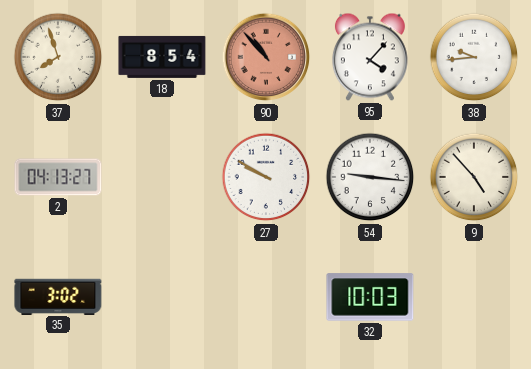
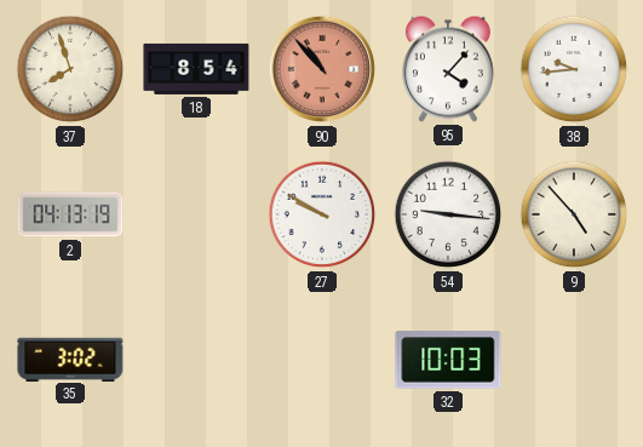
2: 04:13:27 -> 04:13:19 (70, 214)
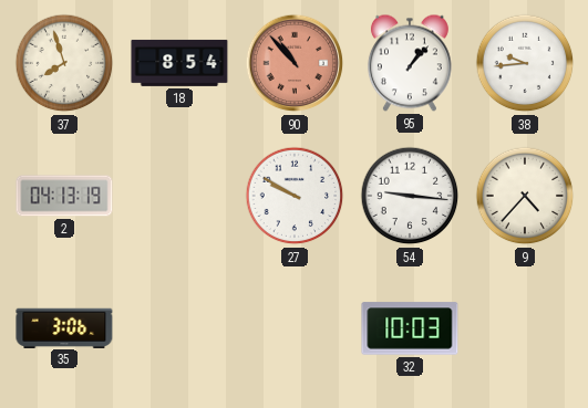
95: 4:07 -> 1:07 (410, 63)
9: 4:53 -> 4:37 (525, 196)
35: 3:02 -> 3:06 (64, 327)
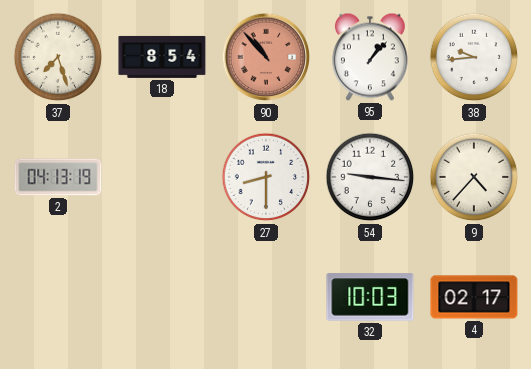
37: 7:57 -> 7:27 (58, 57)
27: 9:50 -> 8:30 (266, 177)
35: 3:06 -> none (64, 327)
4: none -> 02:17 (474, 297)
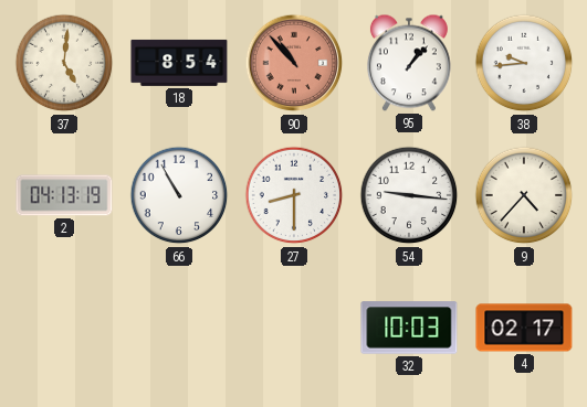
37: 7:27 -> 5:01 (64, 63)
66: none -> 10:55 (179, 195)
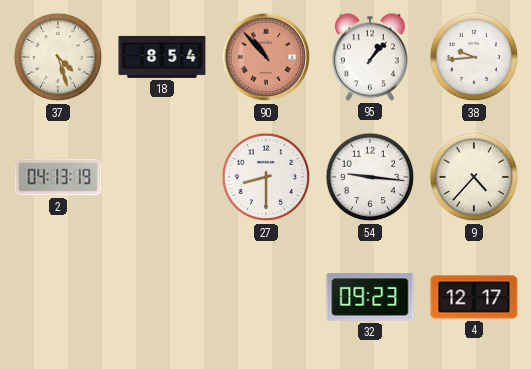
37: 5:01 -> 4:27 (58, 57)
66: 10:55 -> none (179, 195)
32: 10:03 -> 09:23 (370, 297)
4: 02:17 -> 12:17 (474, 297)
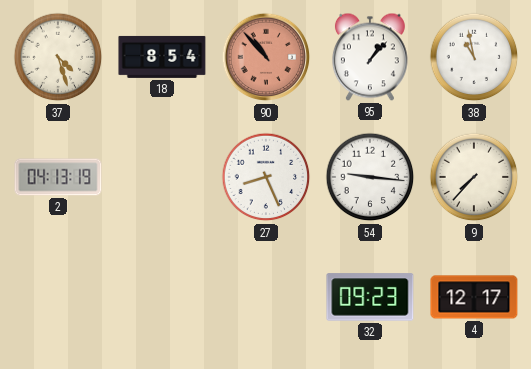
38: 9:44 -> 10:58 (474, 57)
27: 8:30 -> 8:26 (266, 177)
9: 4:37 -> 7:37 (474, 177)
